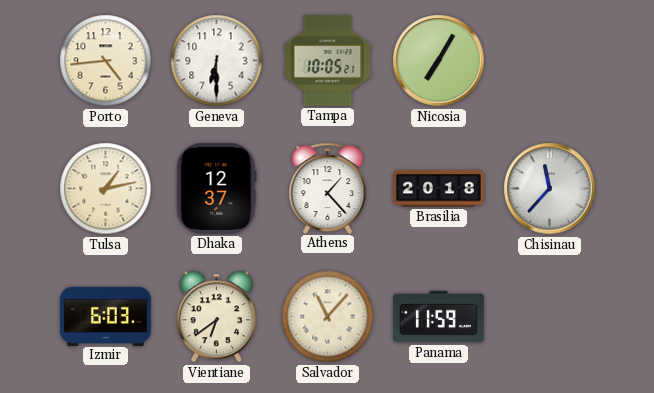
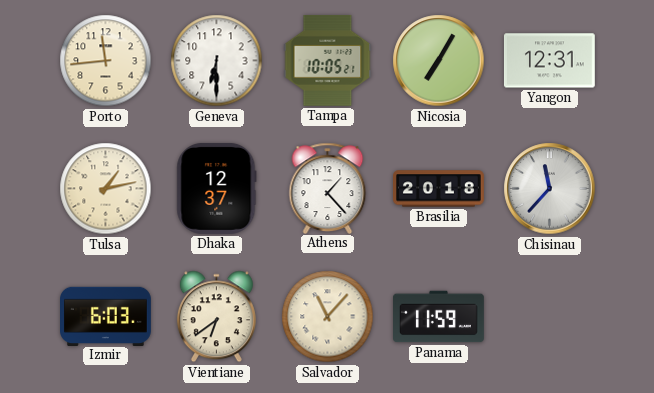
Porto: 4:44 -> 11:44 (106, 61)
Yangon: none -> 12:31 (549, 61)
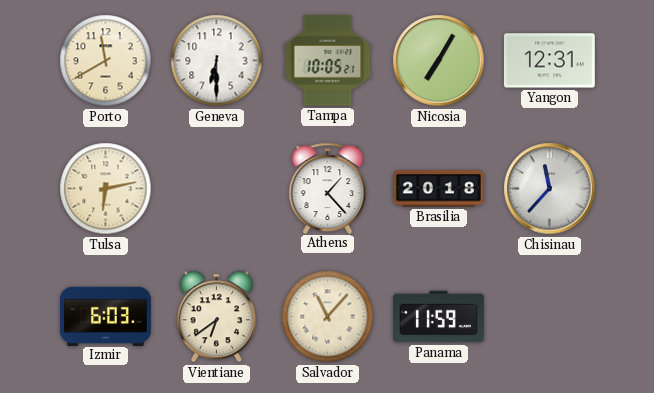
Porto: 11:44 -> 11:40 (106, 61)
Tulsa: 1:13 -> 6:13 (106, 189)
Dhaka: 12:37 -> none (217, 188)
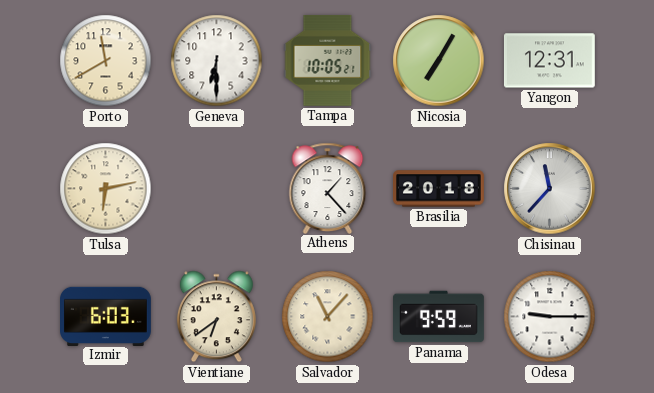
Panama: 11:59 -> 9:59 (439, 317)
Odesa: none -> 9:15 (550, 317)
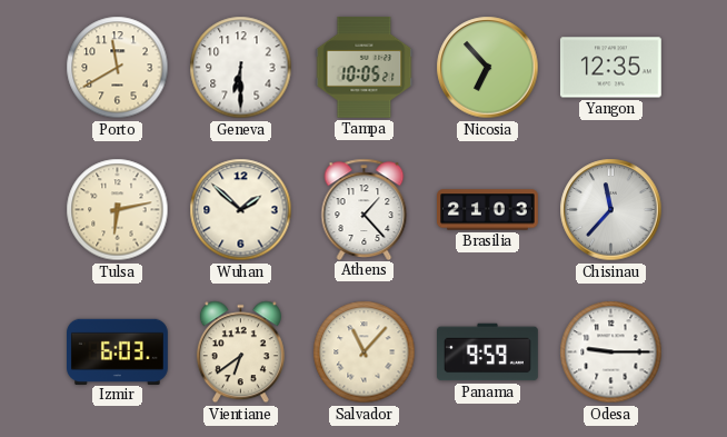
Nicosia: 7:05 -> 6:53 (488, 68)
Yangon: 12:31 -> 12:35 (610, 68)
Wuhan: none -> 1:52 (241, 210)
Brasilia: 20:18 -> 21:03 (488, 210)
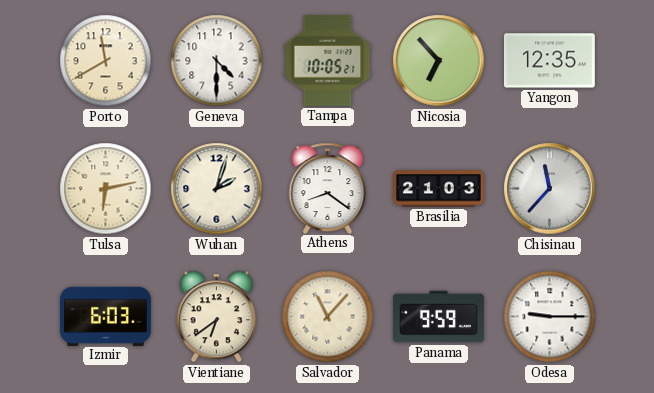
Geneva: 6:30 -> 4:30 (217, 61)
Wuhan: 1:52 -> 2:03 (217, 189)
Athens: 1:23 -> 8:21 (328, 188)
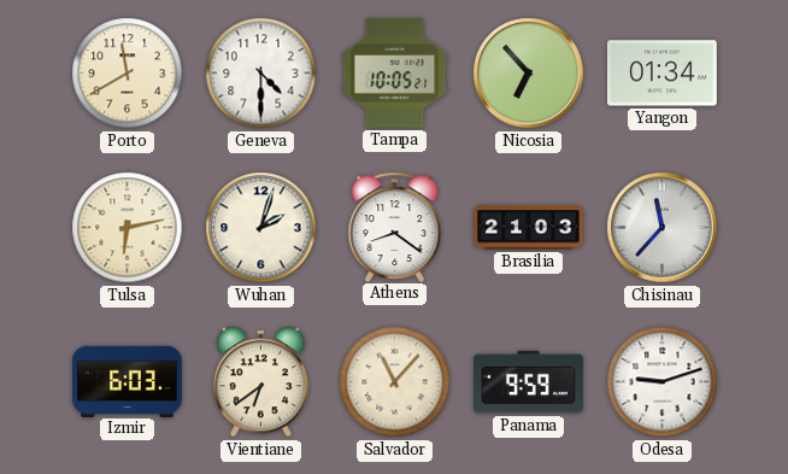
Yangon: 12:35 -> 01:34 (661, 74)
Odesa: 9:15 -> 9:12 (663, 382)
